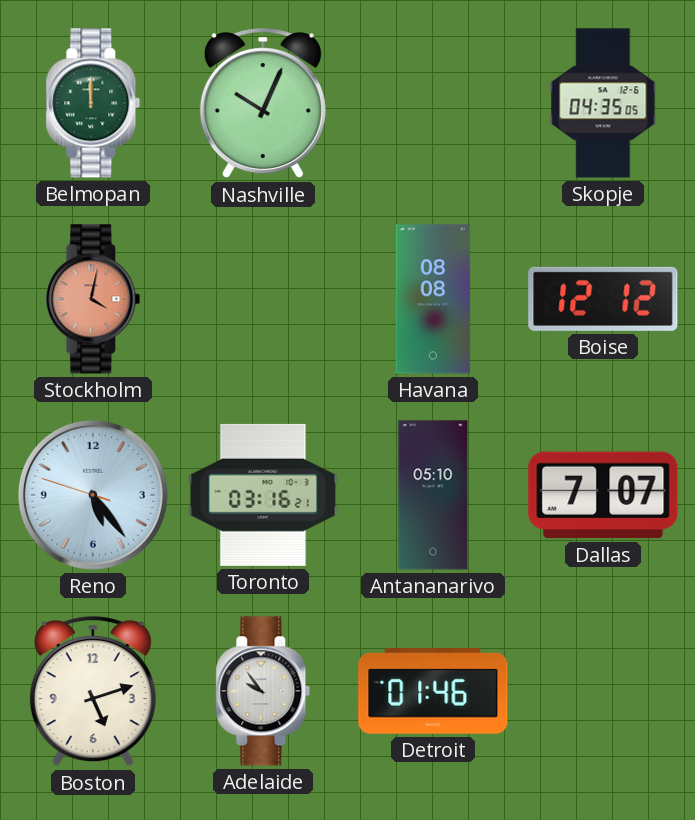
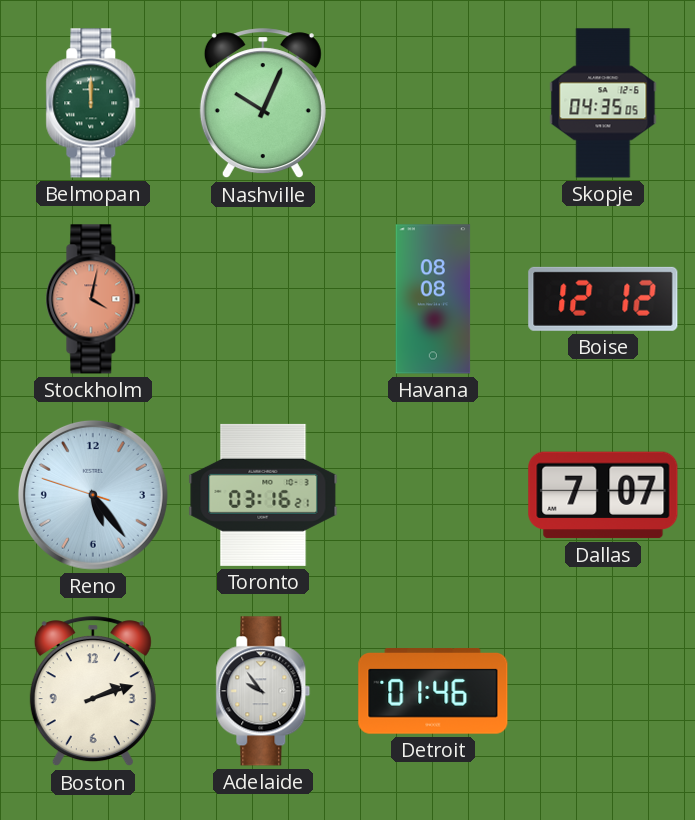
Antananarivo: 05:10 -> none (433, 495)
Boston: 5:12 -> 2:12 (93, 692)
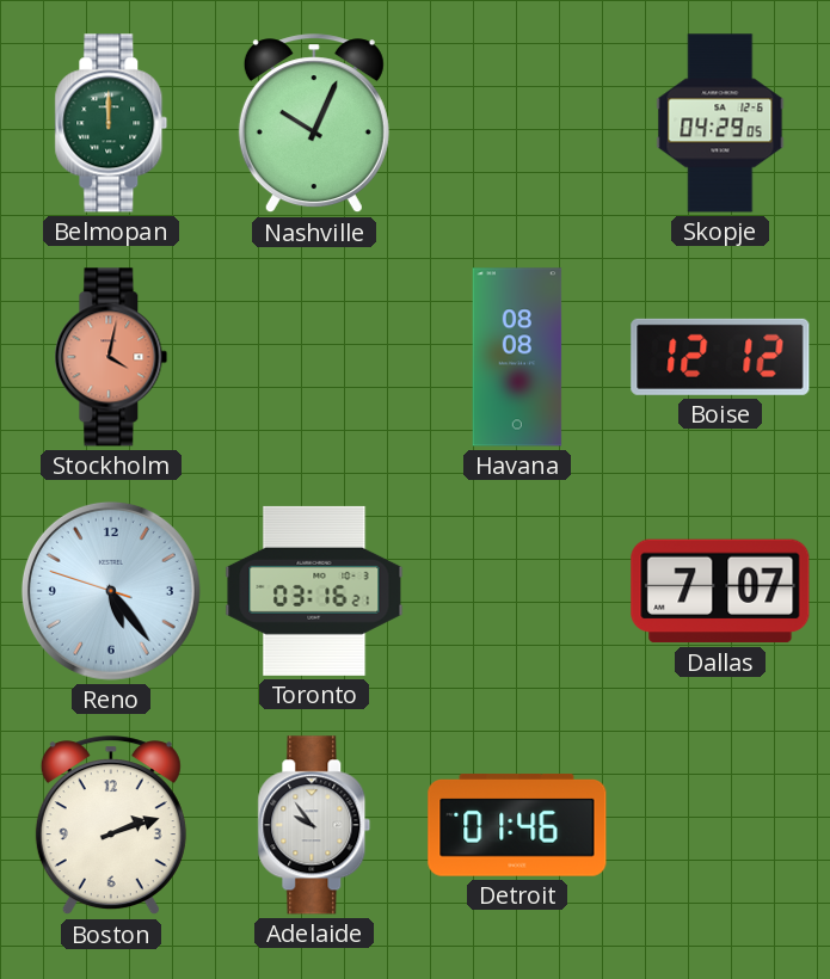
Skopje: 04:35 -> 04:29 (720, 123)
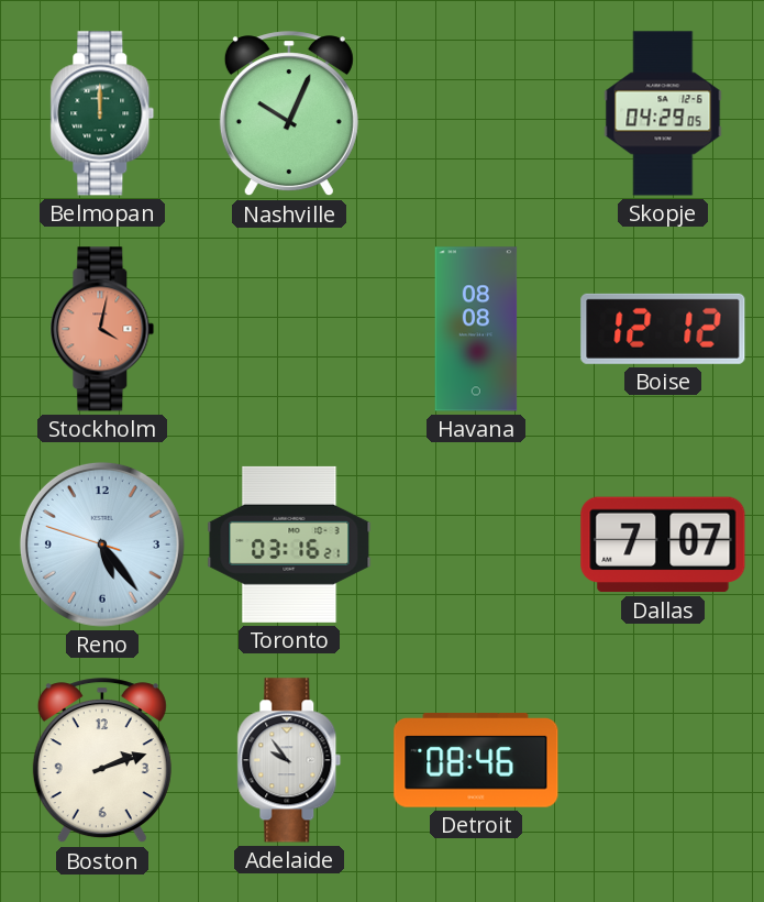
Detroit: 01:46 -> 08:46 (476, 761)
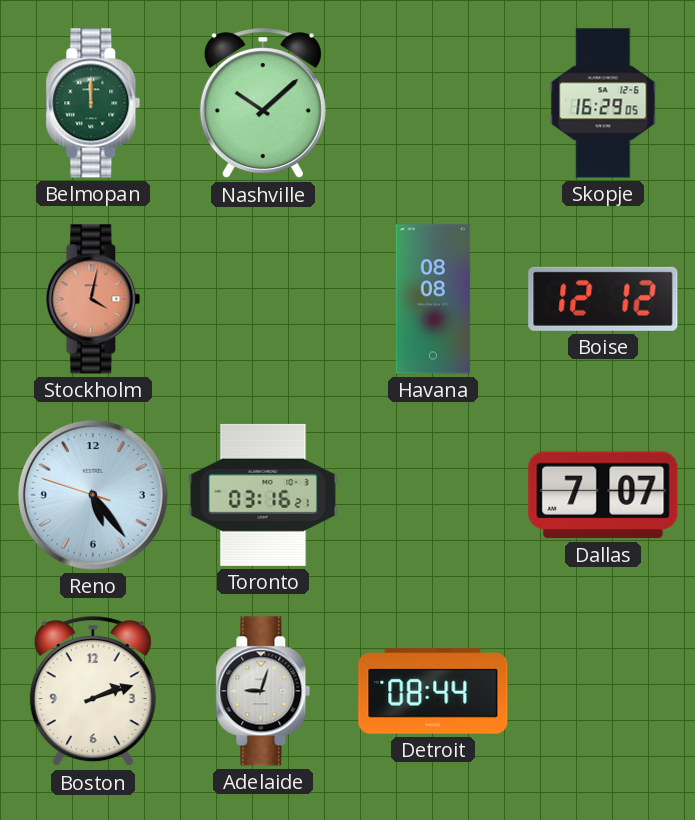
Nashville: 10:04 -> 10:08 (263, 104)
Skopje: 04:29 -> 16:29 (603, 103)
Adelaide: 9:54 -> 9:03 (263, 691)
Detroit: 08:46 -> 08:44 (433, 692)
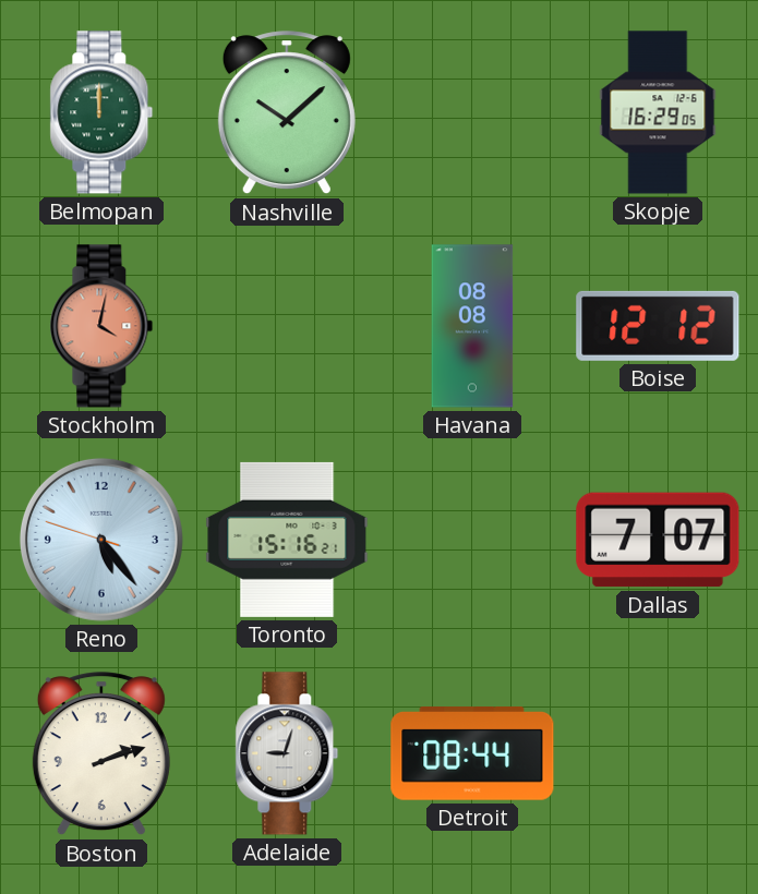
Toronto: 03:16 -> 15:16 (287, 540)
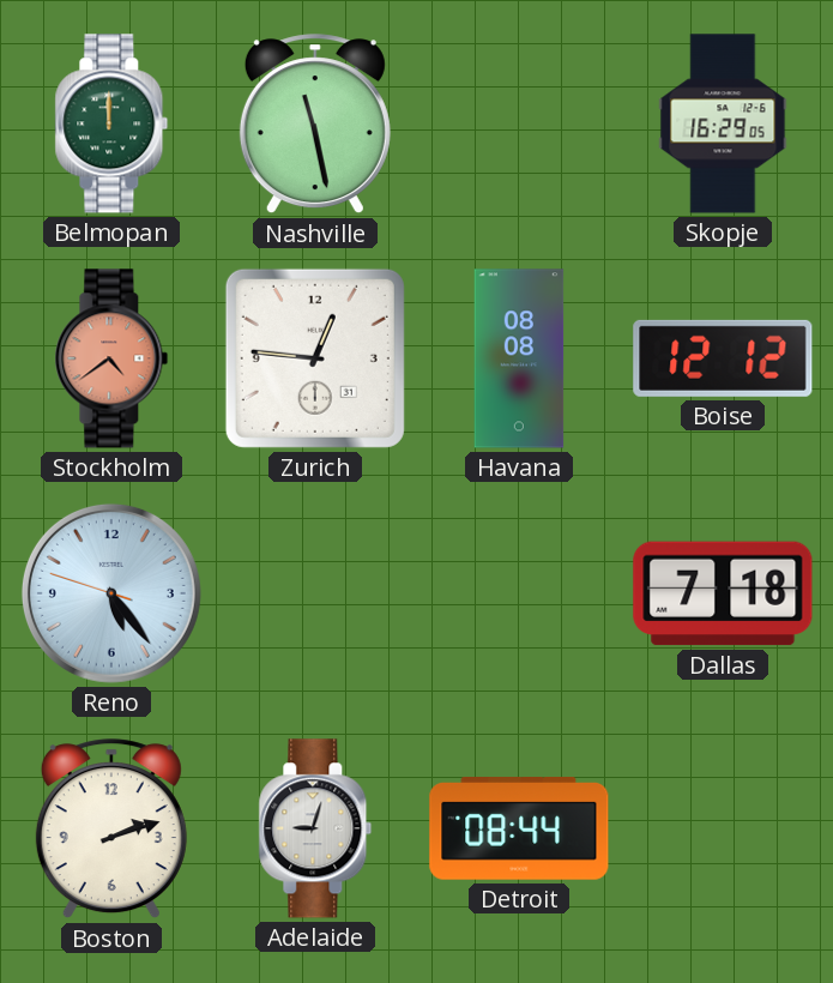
Nashville: 10:08 -> 11:28 (315, 125)
Stockholm: 4:02 -> 4:39 (111, 358)
Zurich: none -> 12:46 (315, 358)
Toronto: 15:16 -> none (287, 540)
Dallas: 7:07 -> 7:18 (723, 593)
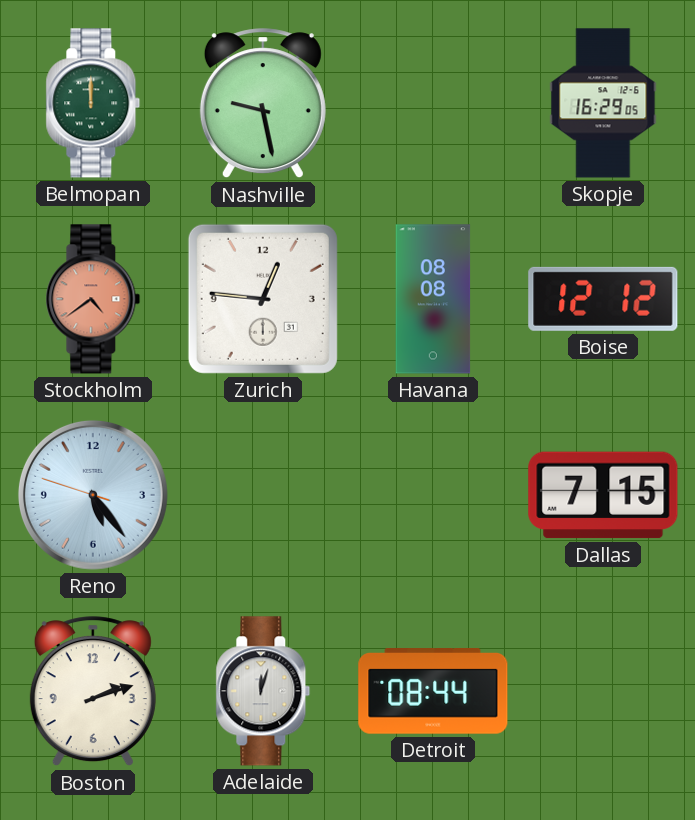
Nashville: 11:28 -> 9:28 (263, 104)
Dallas: 7:18 -> 7:15 (603, 495)
Adelaide: 9:03 -> 12:03 (263, 691)
